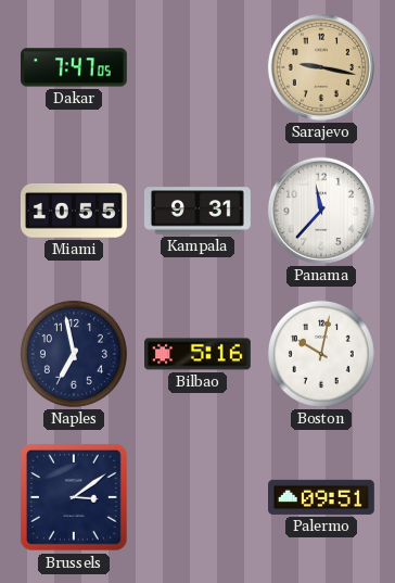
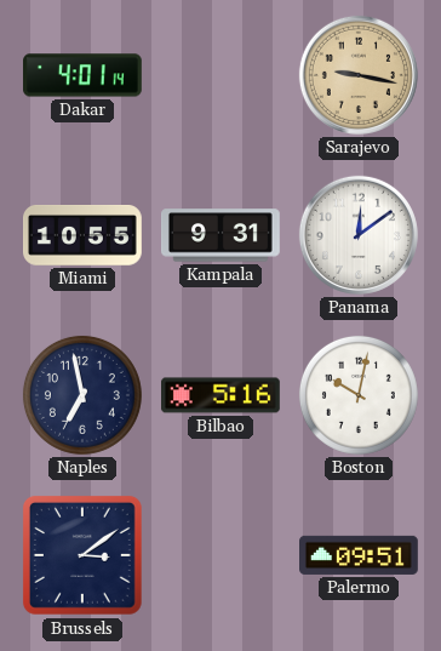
Dakar: 7:47 -> 4:01 (84, 75)
Panama: 11:37 -> 12:09 (359, 235)
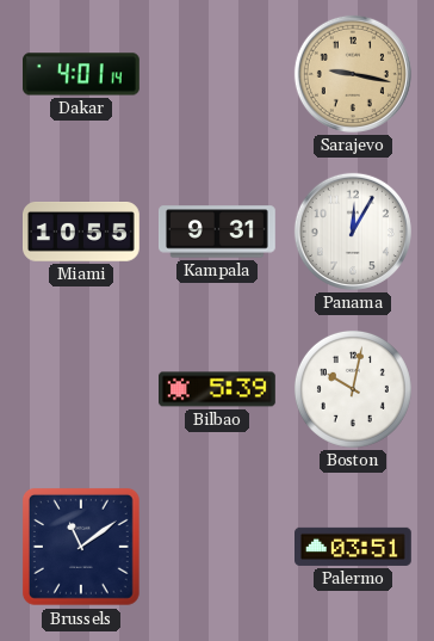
Panama: 12:09 -> 12:05 (353, 232)
Naples: 6:58 -> none (82, 395)
Bilbao: 5:16 -> 5:39 (218, 389)
Brussels: 3:09 -> 11:09 (81, 547)
Palermo: 09:51 -> 03:51 (354, 547)
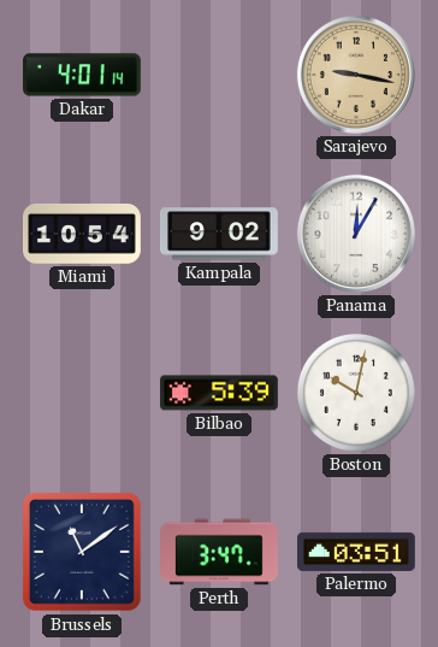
Miami: 10:55 -> 10:54 (83, 235)
Kampala: 9:31 -> 9:02 (220, 234)
Perth: none -> 3:47 (220, 552)
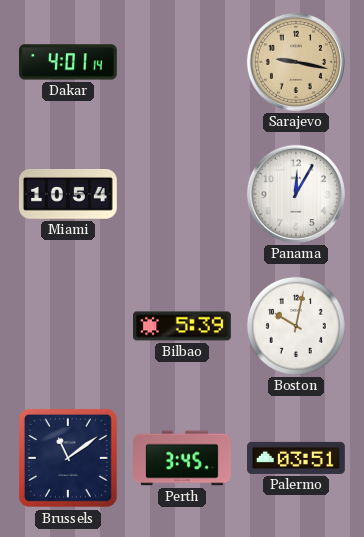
Kampala: 9:02 -> none (220, 234)
Perth: 3:47 -> 3:45 (183, 458)
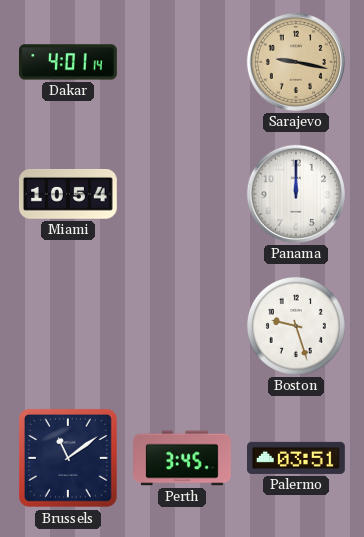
Panama: 12:05 -> 12:00 (296, 194)
Bilbao: 5:39 -> none (183, 326)
Boston: 10:02 -> 9:27 (296, 326)
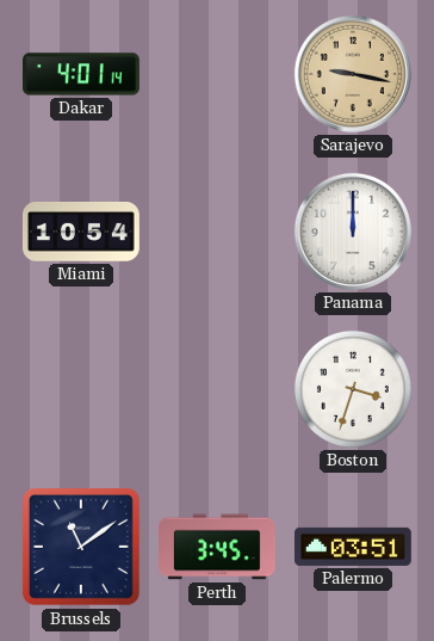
Boston: 9:27 -> 3:33 (353, 389)
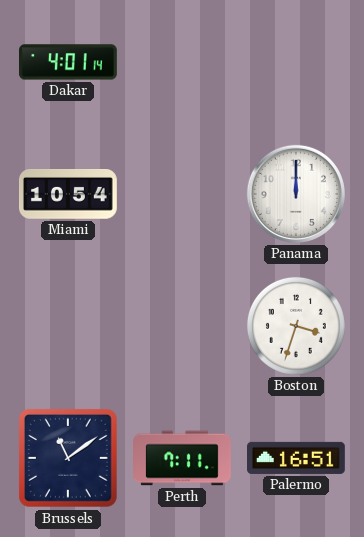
Sarajevo: 9:17 -> none (353, 74)
Perth: 3:45 -> 7:11 (183, 458)
Palermo: 03:51 -> 16:51 (297, 458)
